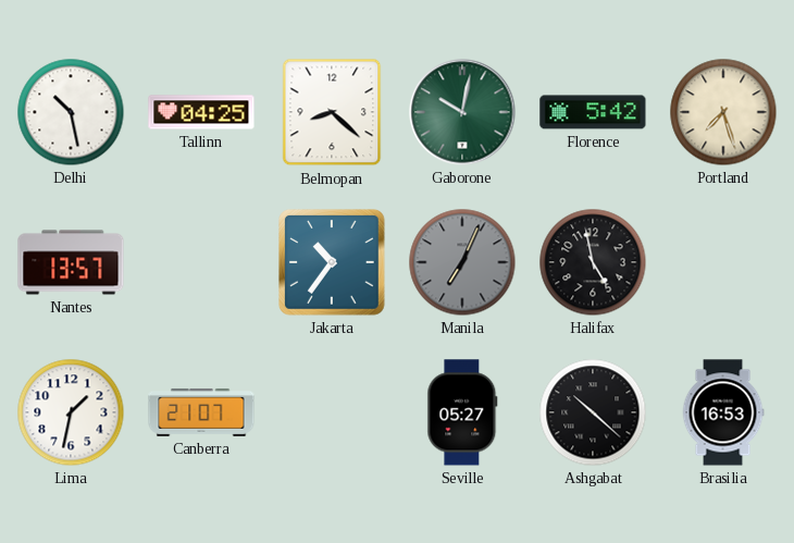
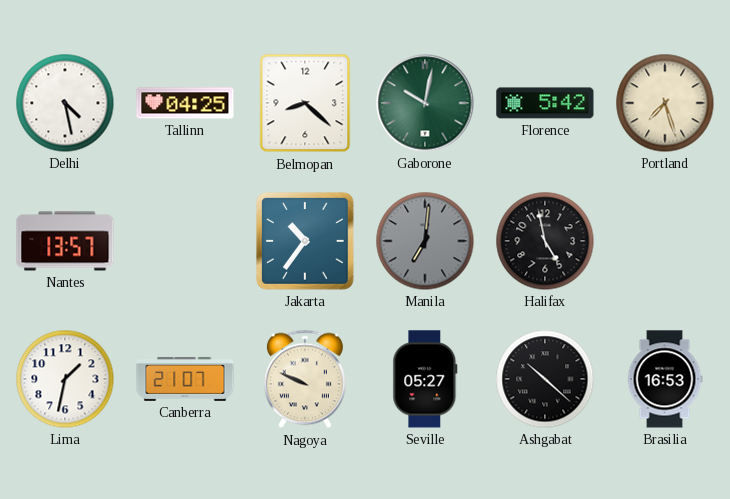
Delhi: 10:28 -> 4:28 (65, 103)
Manila: 7:04 -> 7:01 (425, 241)
Nagoya: none -> 9:49 (305, 379)
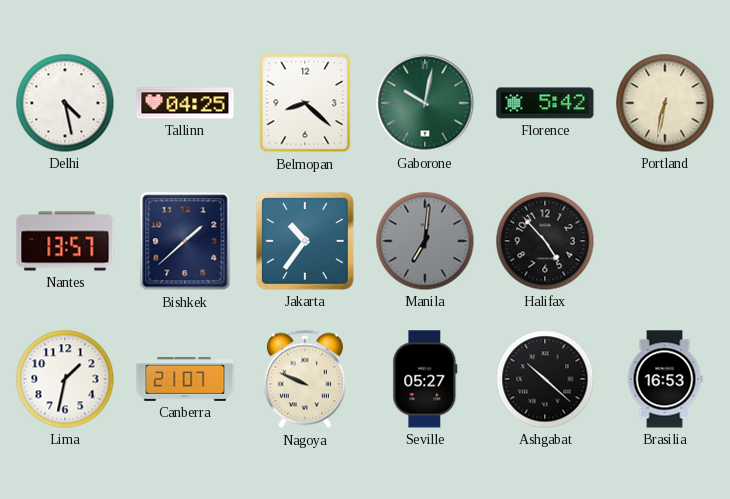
Portland: 7:27 -> 6:32 (665, 103)
Bishkek: none -> 1:38 (185, 241)
Halifax: 4:58 -> 4:53 (545, 241)
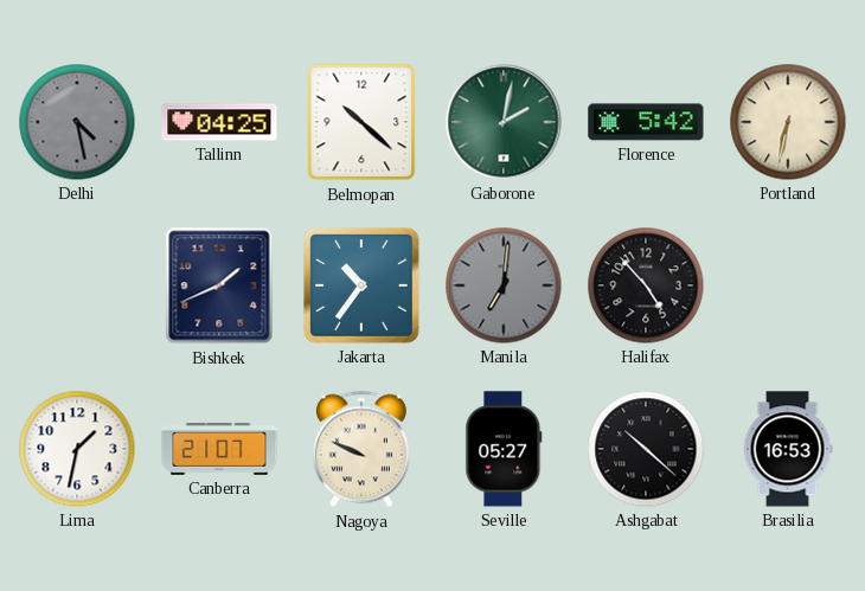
Delhi dial: white -> grey (77, 122)
Belmopan: 8:22 -> 10:22 (361, 122)
Gaborone: 10:02 -> 2:02 (504, 122)
Nantes: 13:57 -> none (65, 241)
Bishkek: 1:38 -> 1:41 (219, 285)
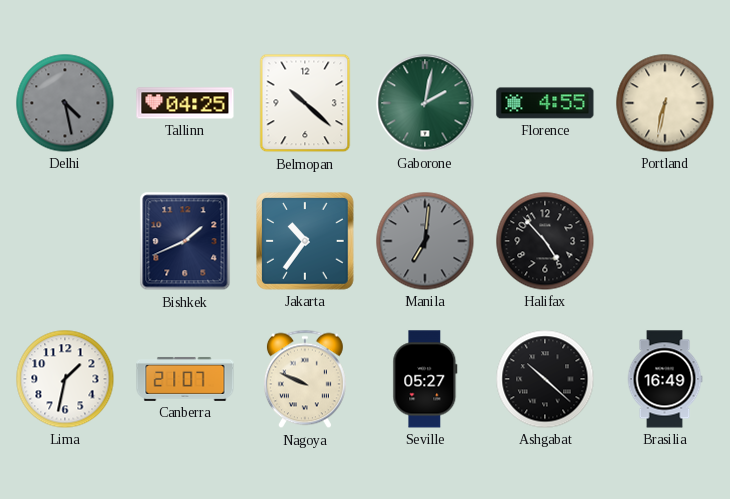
Florence: 5:42 -> 4:55 (545, 103)
Brasilia: 16:53 -> 16:49 (665, 379)
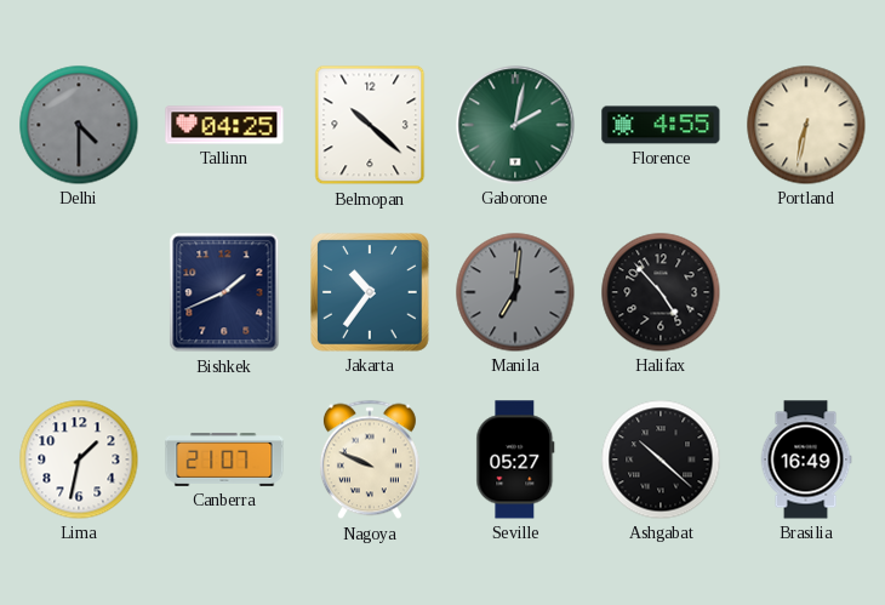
Delhi: 4:28 -> 4:30 (79, 125)
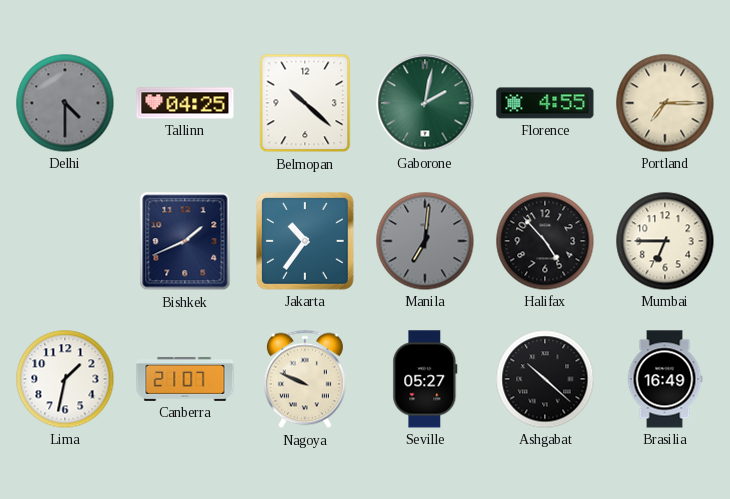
Portland: 6:32 -> 7:15 (665, 103)
Mumbai: none -> 6:45 (665, 241)
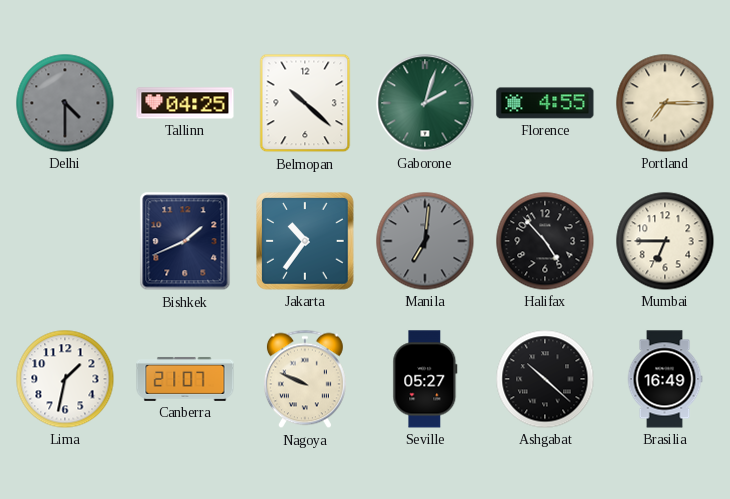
Gaborone: 2:02 -> 2:03 (425, 103)
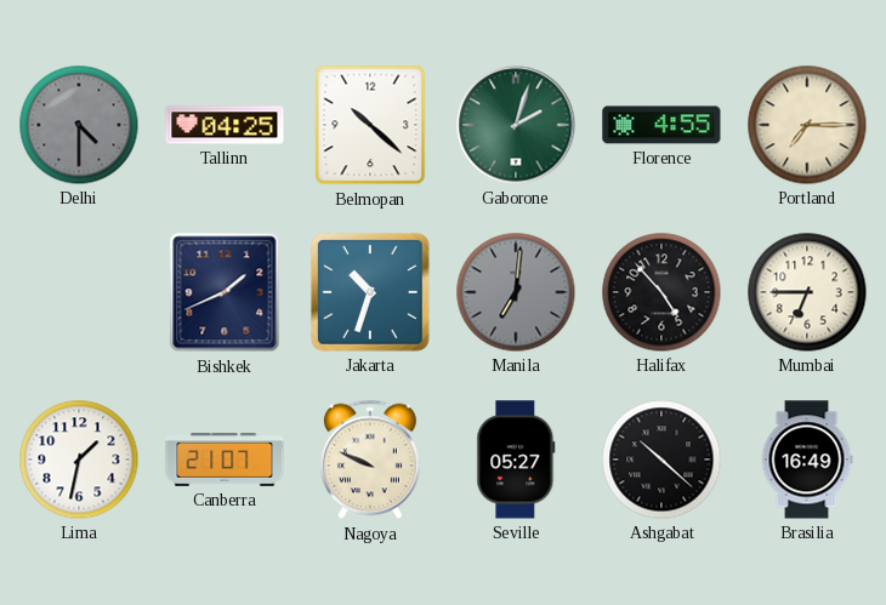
Jakarta: 10:36 -> 10:33 (371, 293)
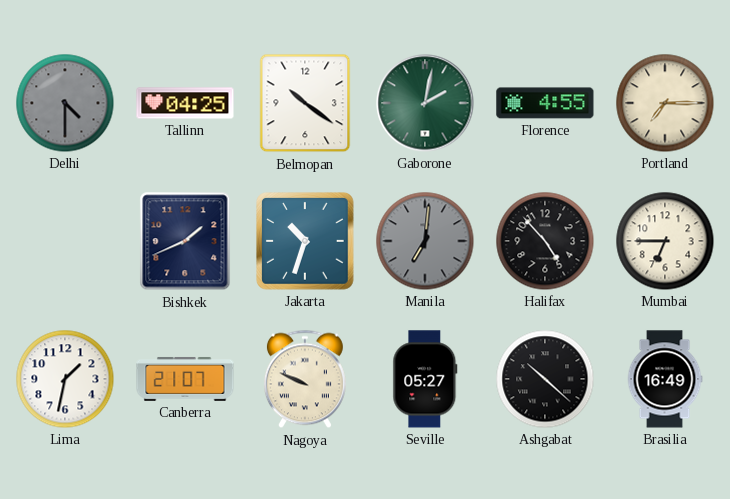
Belmopan: 10:22 -> 10:21 (305, 103)
Gaborone: 2:03 -> 2:02 (425, 103)
